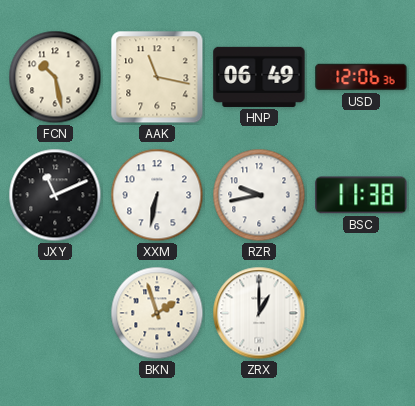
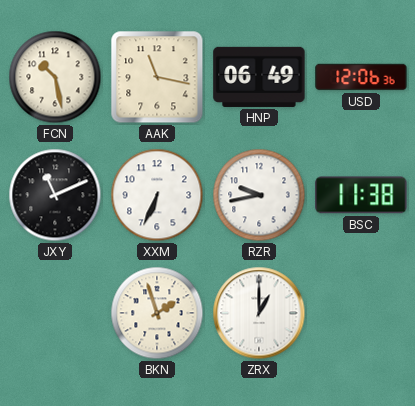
XXM: 6:32 -> 6:34 (157, 195)
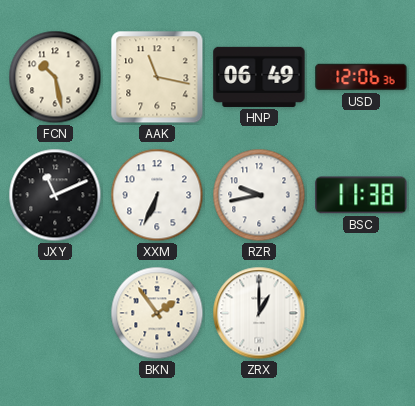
BKN: 1:57 -> 1:54 (157, 313)
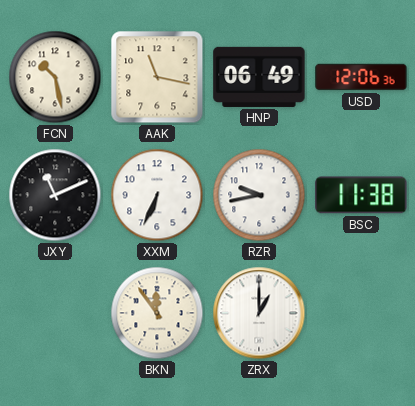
BKN: 1:54 -> 11:54 (157, 313)
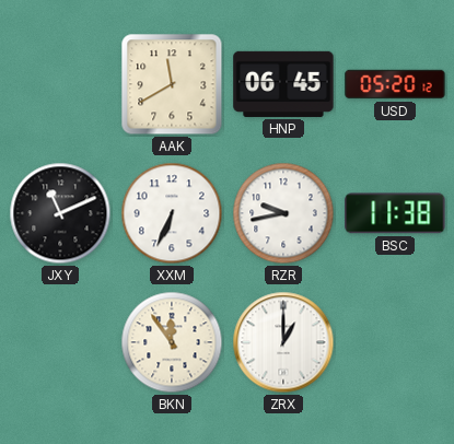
FCN: 10:28 -> none (55, 77)
AAK: 11:17 -> 11:40 (172, 84)
HNP: 06:49 -> 06:45 (283, 84)
USD: 12:06 -> 05:20 (395, 84)
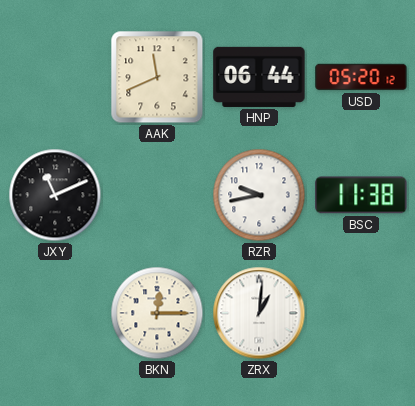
AAK: 11:40 -> 11:41 (157, 77)
HNP: 06:45 -> 06:44 (259, 77)
XXM: 6:34 -> none (172, 213)
BKN: 11:54 -> 12:15 (157, 313)
ZRX: 1:00 -> 1:01 (259, 313)
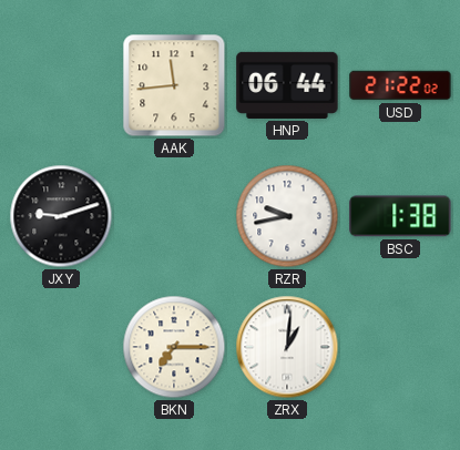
AAK: 11:41 -> 11:44 (174, 85)
USD: 05:20 -> 21:22 (400, 85)
JXY: 11:11 -> 9:12 (61, 216)
BSC: 11:38 -> 1:38 (400, 216)
BKN: 12:15 -> 7:15 (174, 347)
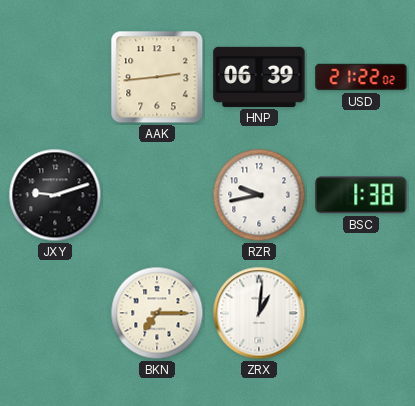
AAK: 11:44 -> 2:44 (157, 77)
HNP: 06:44 -> 06:39 (259, 77)
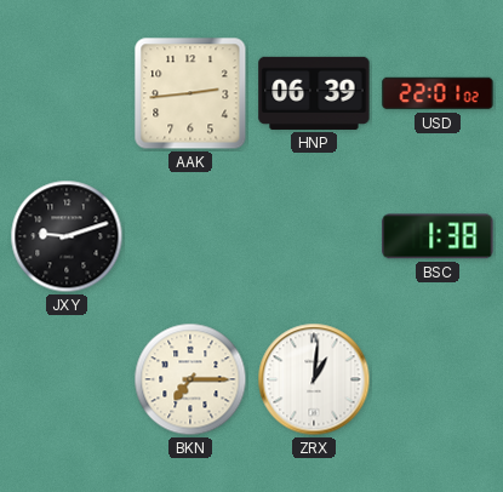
USD: 21:22 -> 22:01 (438, 93)
RZR: 9:43 -> none (259, 195)
